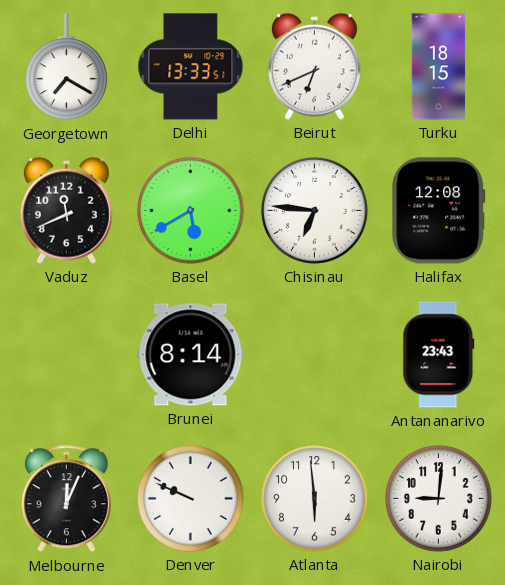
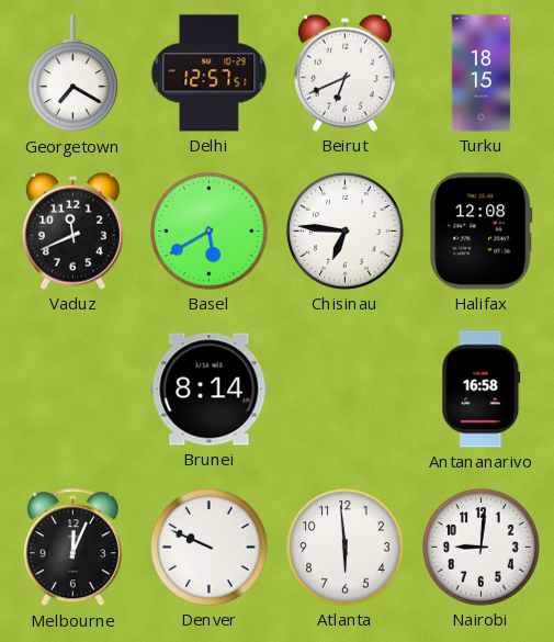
Delhi: 13:33 -> 12:57 (210, 74)
Antananarivo: 23:43 -> 16:58 (482, 390)
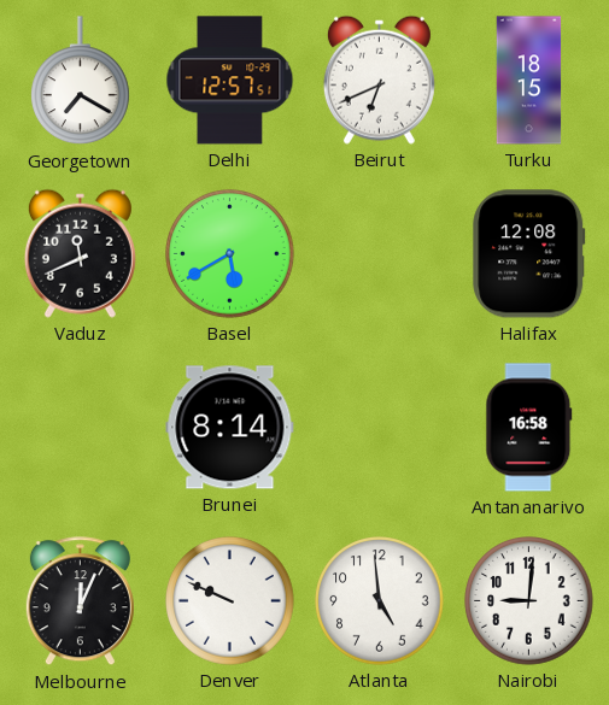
Chisinau: 6:46 -> none (346, 232)
Atlanta: 5:59 -> 4:59 (380, 601)
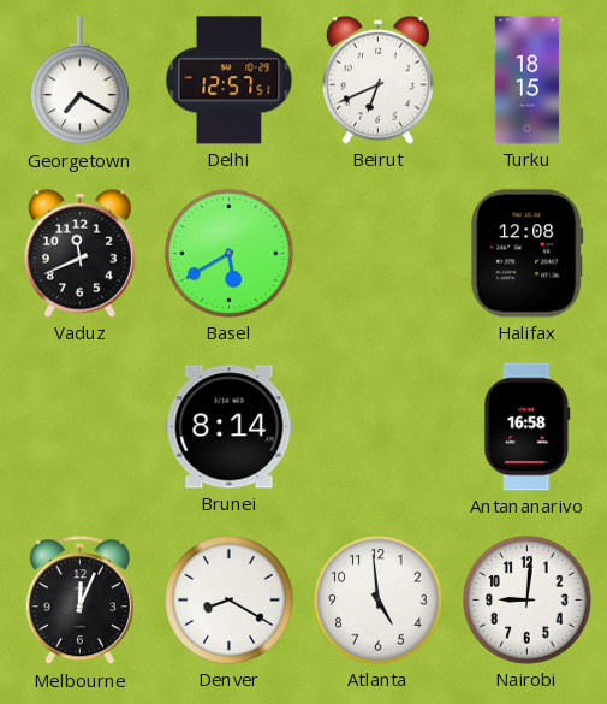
Denver: 9:49 -> 8:20 (230, 601)
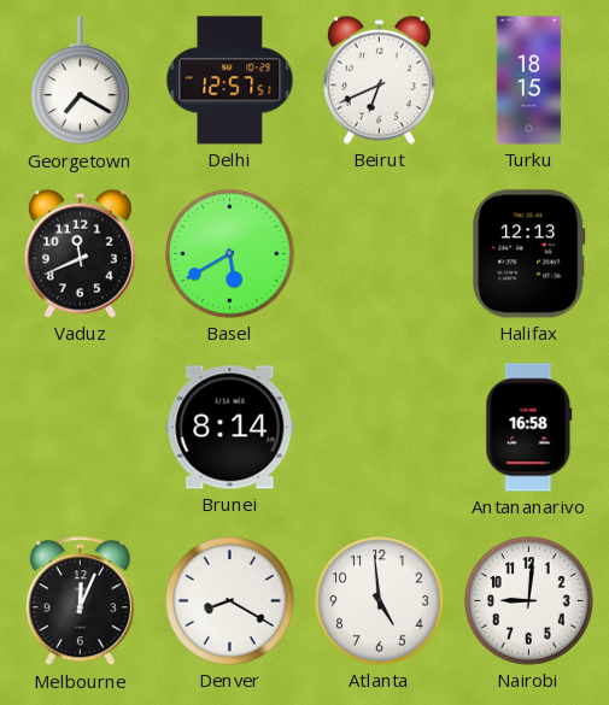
Halifax: 12:08 -> 12:13 (529, 254)
